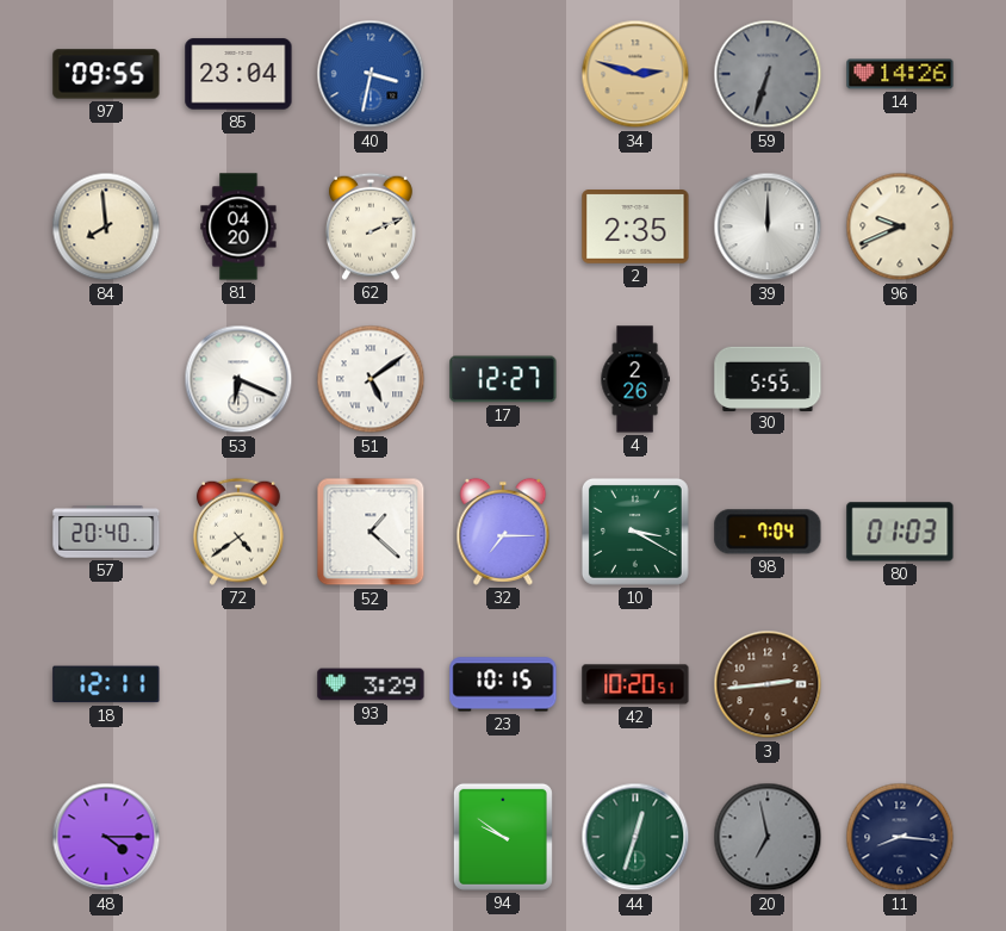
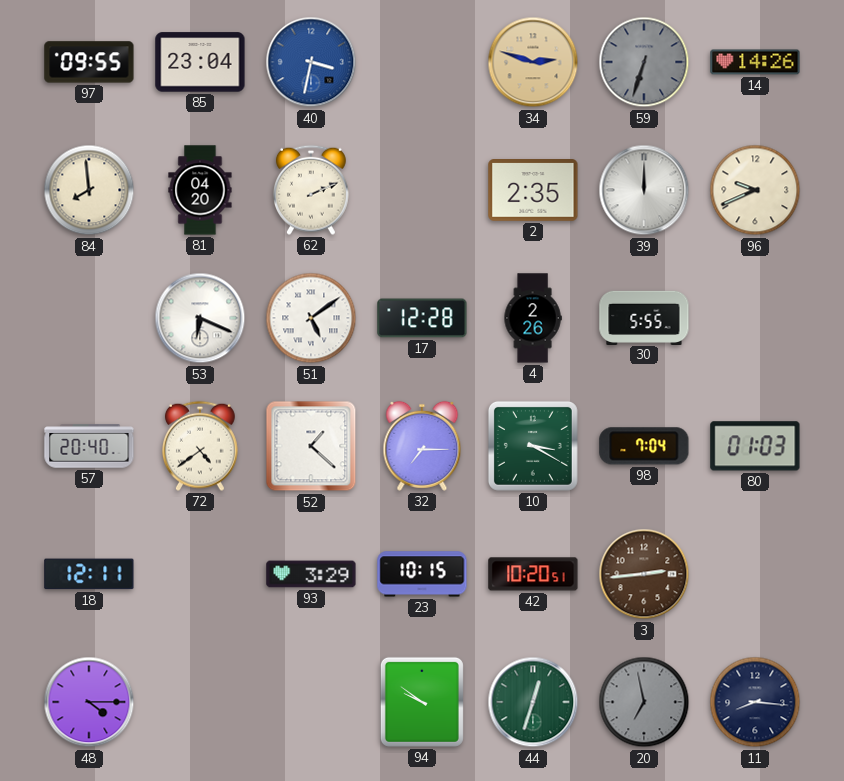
17: 12:27 -> 12:28 (422, 318)
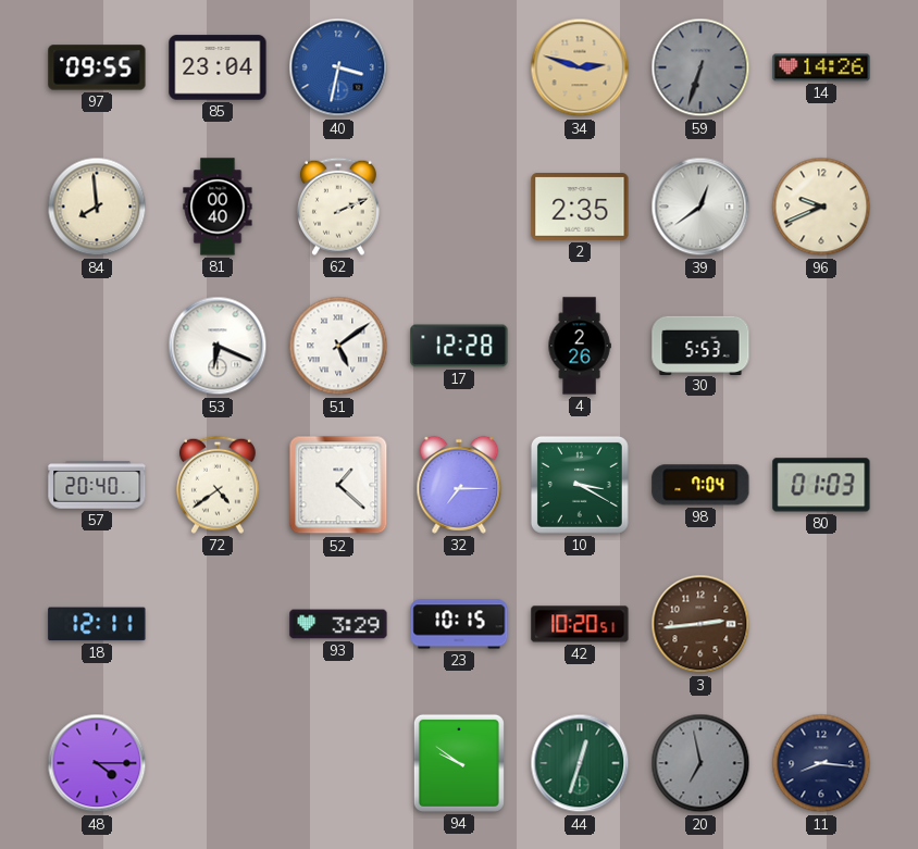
81: 04:20 -> 00:40 (218, 207)
39: 12:00 -> 12:39 (700, 207)
30: 5:55 -> 5:53 (700, 345)
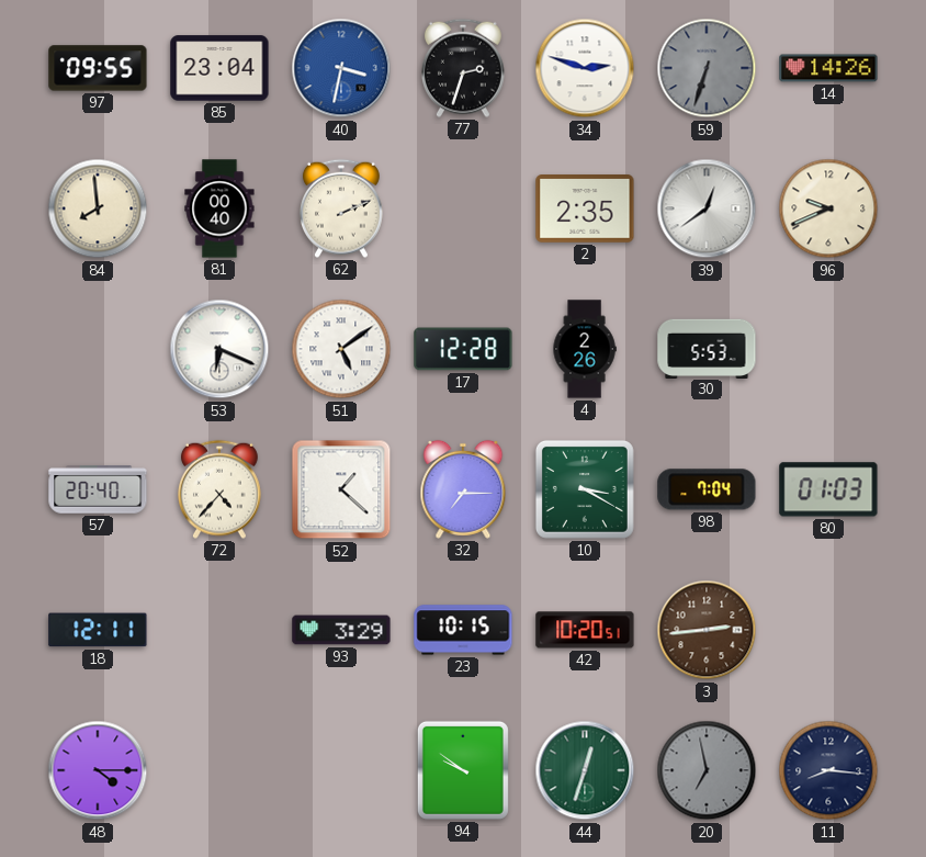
77: none -> 2:33 (463, 68)
34 dial: champagne -> white (585, 68)
72: 4:39 -> 4:37 (219, 489)
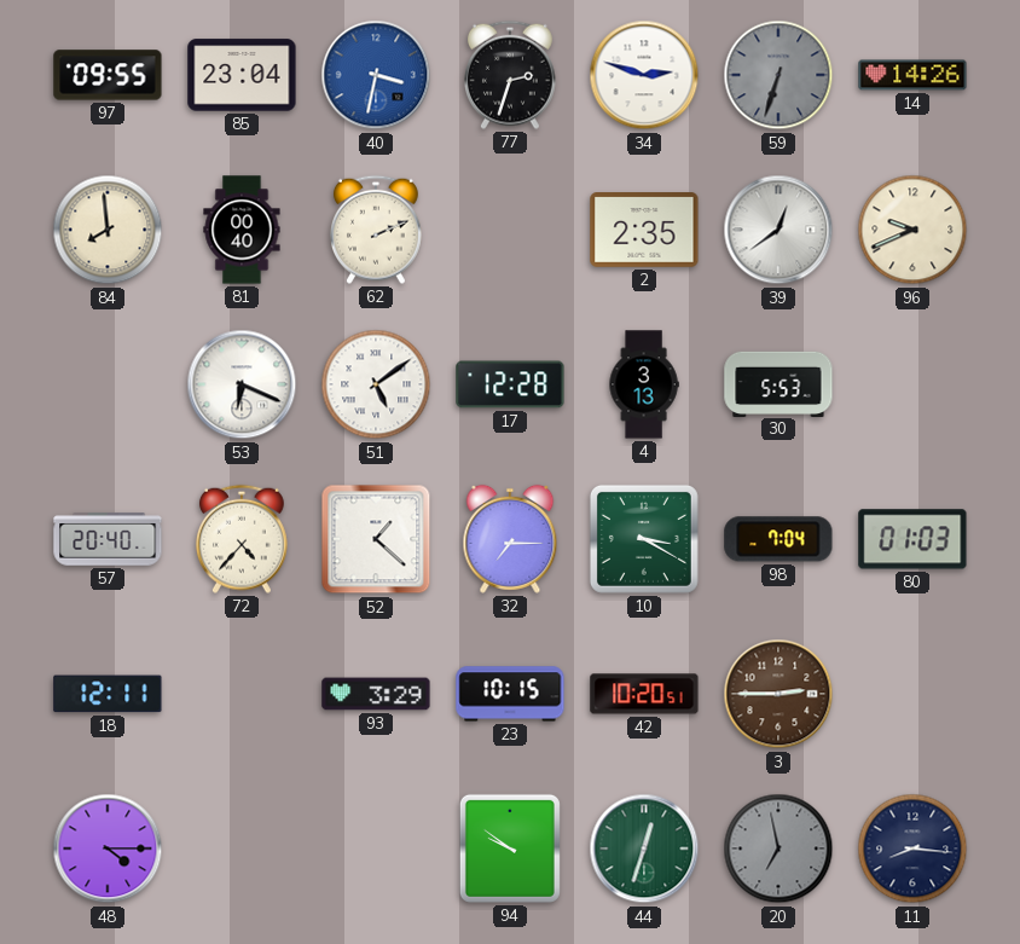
4: 2:26 -> 3:13 (644, 384)
3: 2:44 -> 2:45 (778, 694)
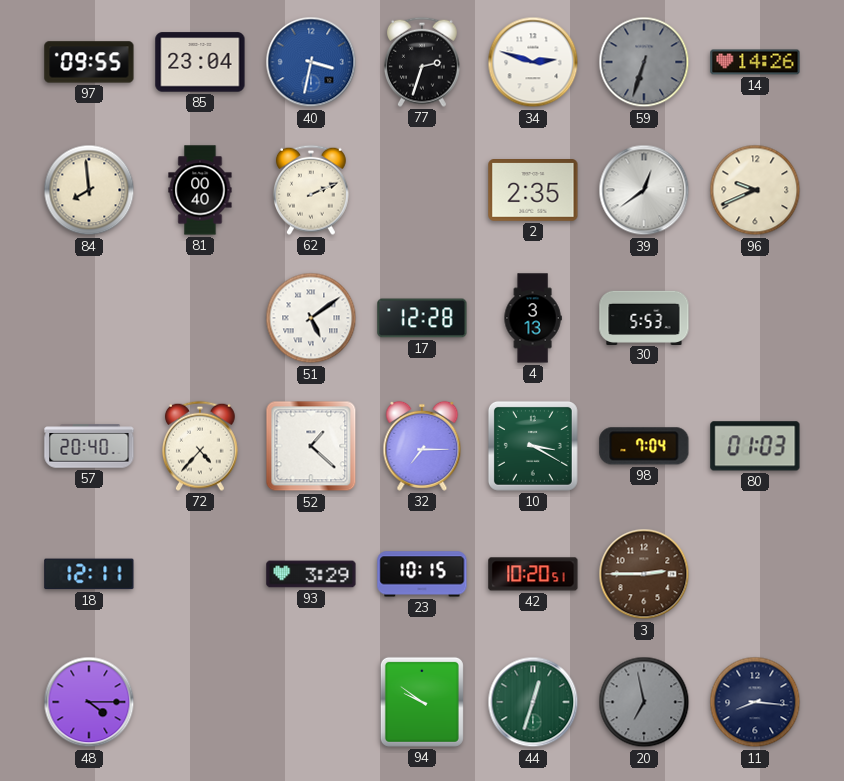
53: 6:19 -> none (242, 384)
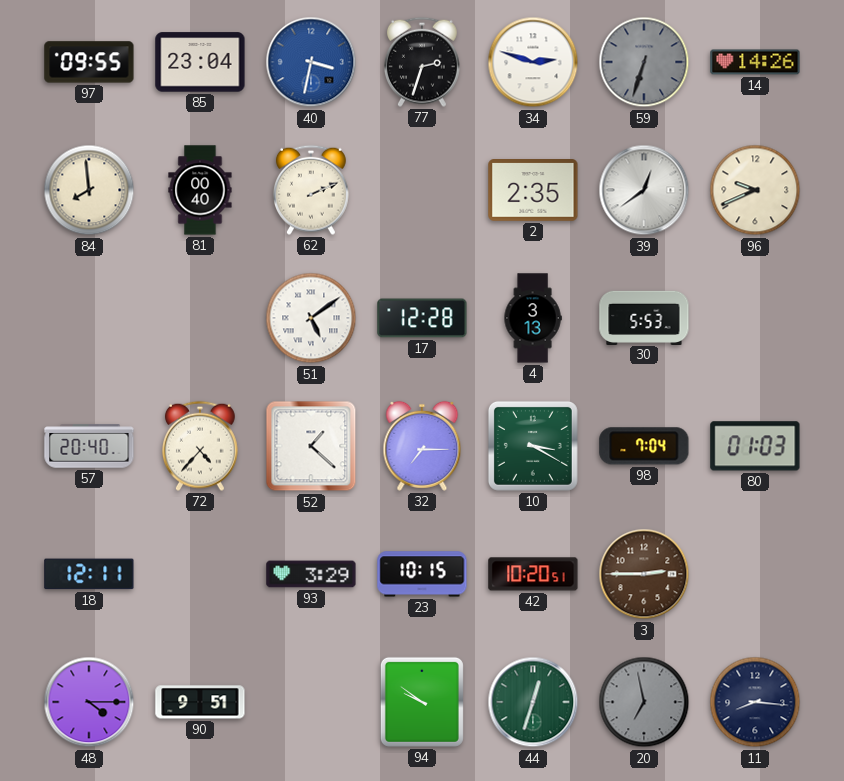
90: none -> 9:51 (200, 702)
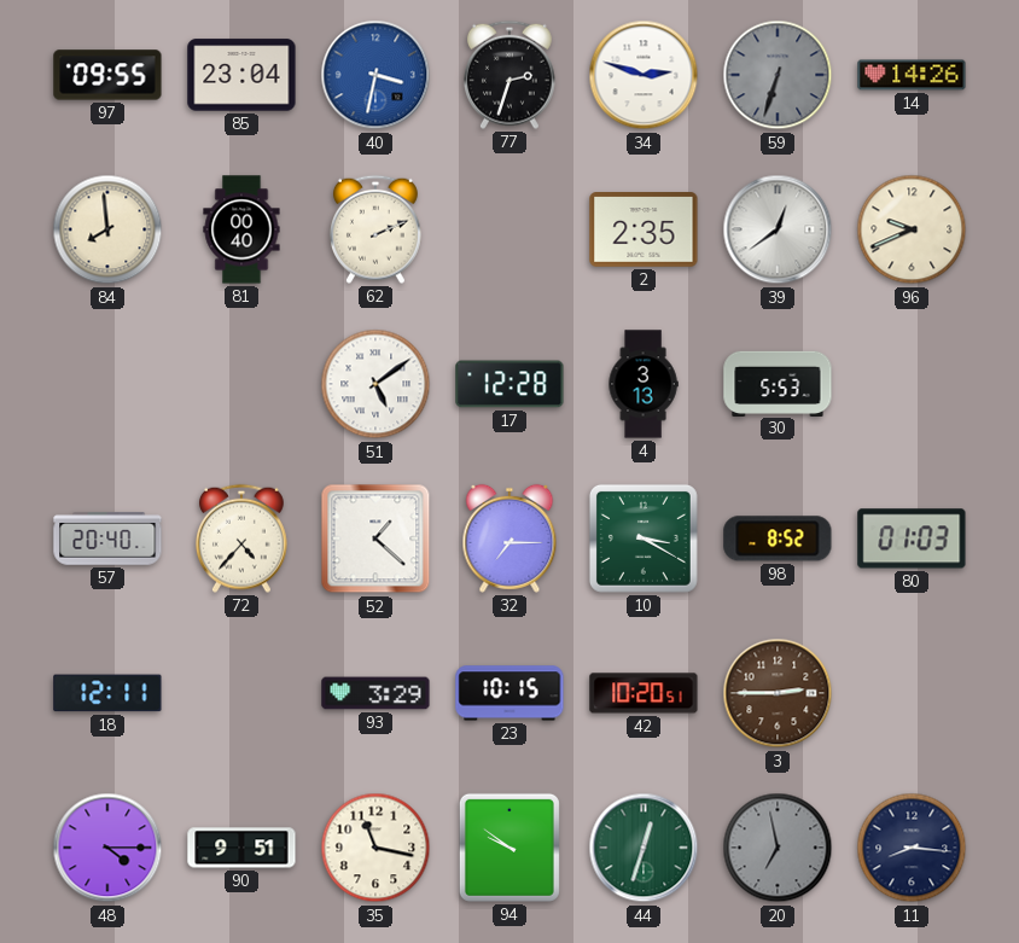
98: 7:04 -> 8:52 (778, 539)
35: none -> 11:17 (375, 848)
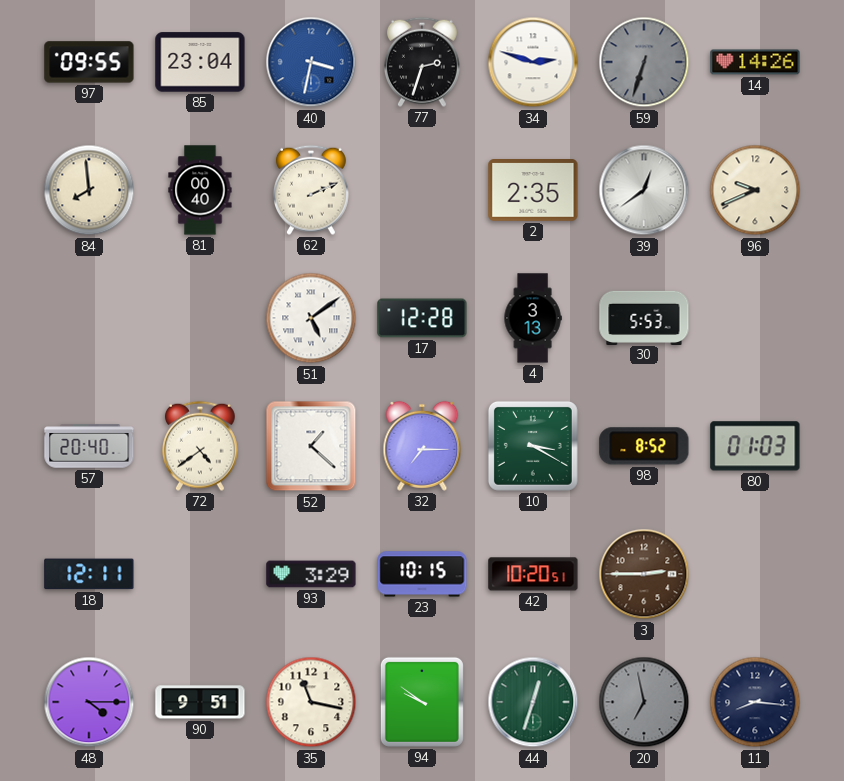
72: 4:37 -> 4:39 (200, 446)
